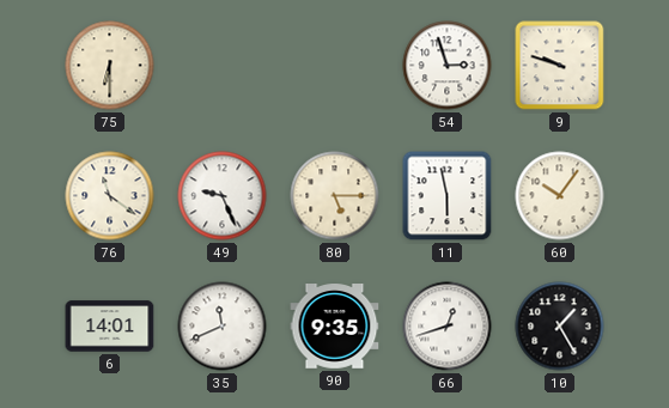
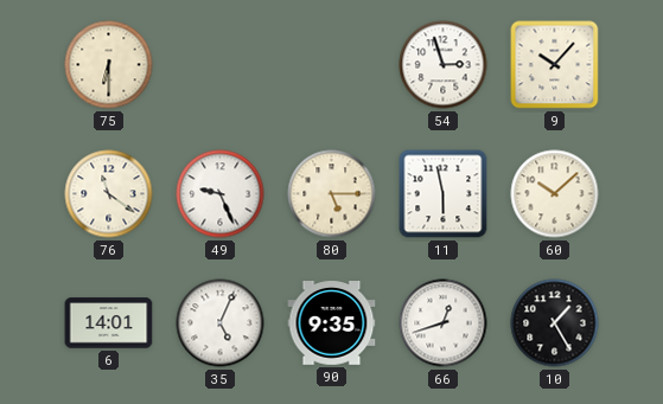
9: 9:48 -> 10:07 (555, 65)
60: 10:06 -> 10:08 (555, 194)
35: 11:41 -> 5:04 (221, 323)
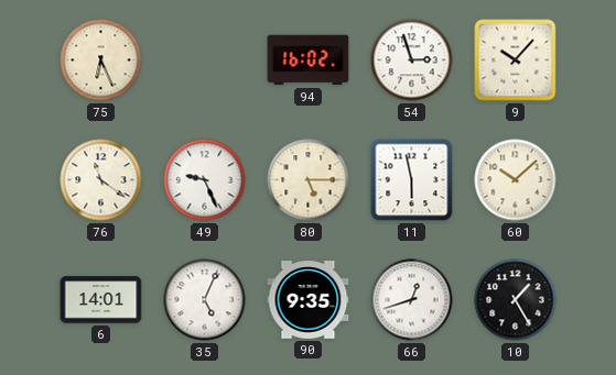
75: 6:30 -> 6:26 (101, 60)
94: none -> 16:02 (309, 60)
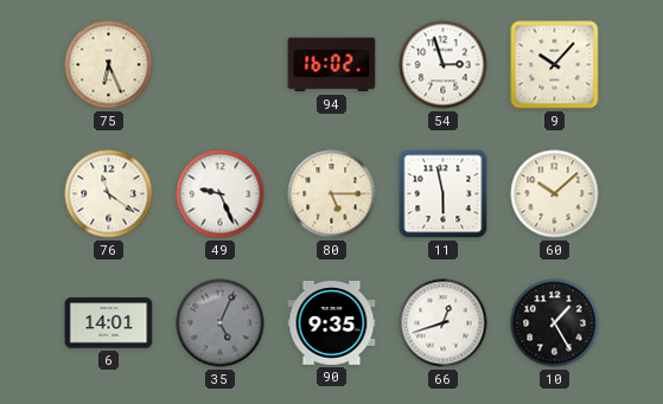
35 dial: white -> grey (221, 323)
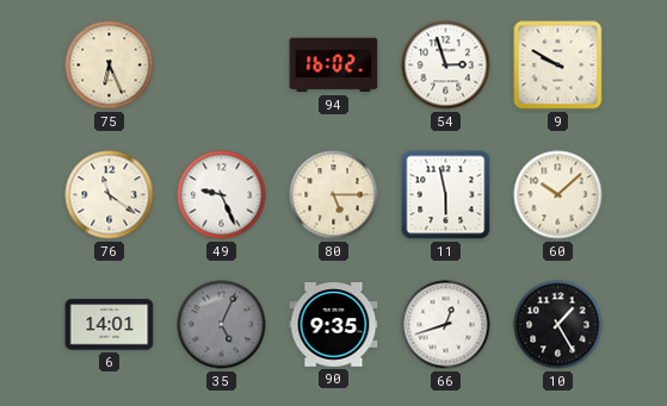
9: 10:07 -> 9:50 (558, 65)
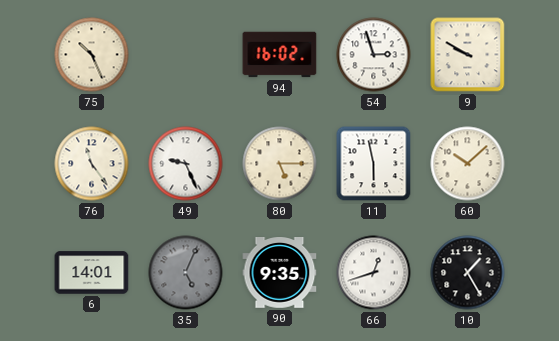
75: 6:26 -> 10:26 (92, 55)
76: 11:21 -> 11:24 (92, 164)
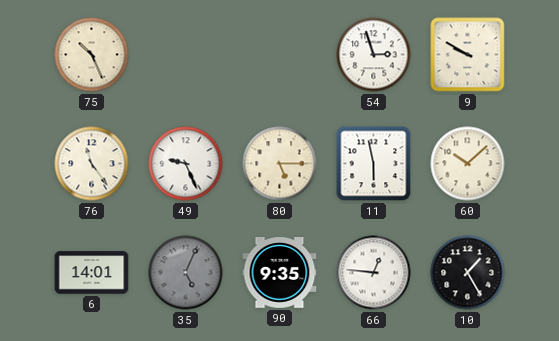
94: 16:02 -> none (280, 55)
66: 12:42 -> 12:46 (374, 273)
